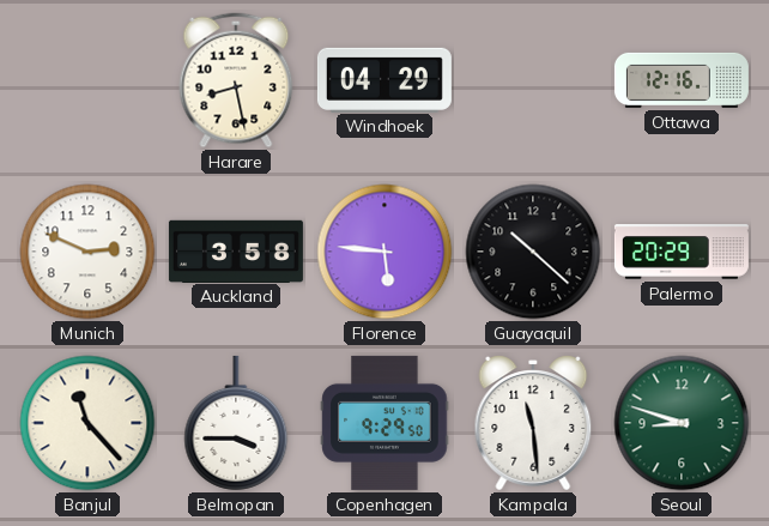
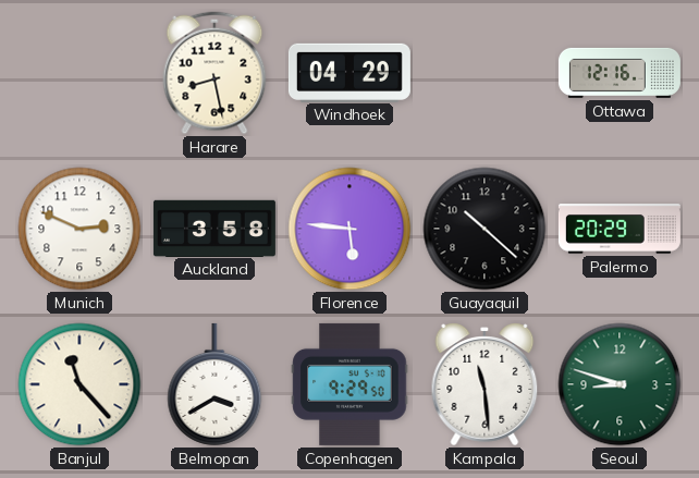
Belmopan: 3:45 -> 3:40 (214, 384)
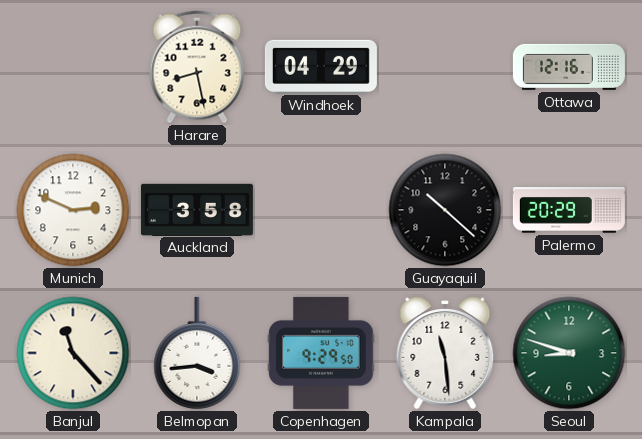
Florence: 5:46 -> none (349, 229)
Belmopan: 3:40 -> 3:44 (197, 353)
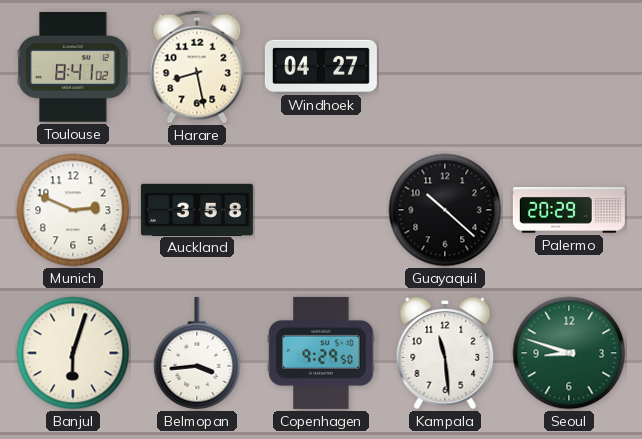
Toulouse: none -> 8:41 (73, 67)
Windhoek: 04:29 -> 04:27 (321, 66)
Ottawa: 12:16 -> none (569, 67)
Banjul: 11:23 -> 6:03 (73, 353)
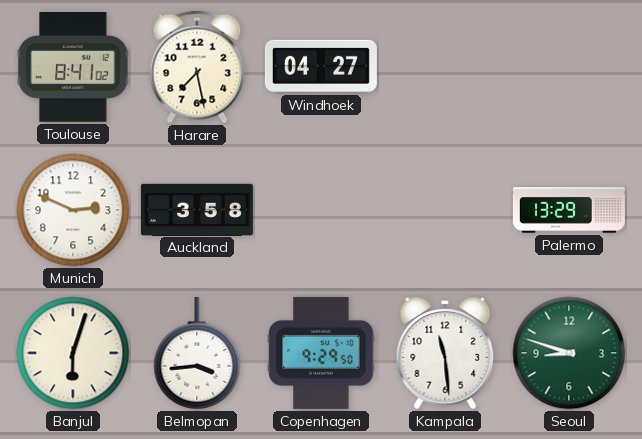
Harare: 8:28 -> 7:28 (197, 67)
Guayaquil: 10:22 -> none (445, 210)
Palermo: 20:29 -> 13:29 (569, 211)
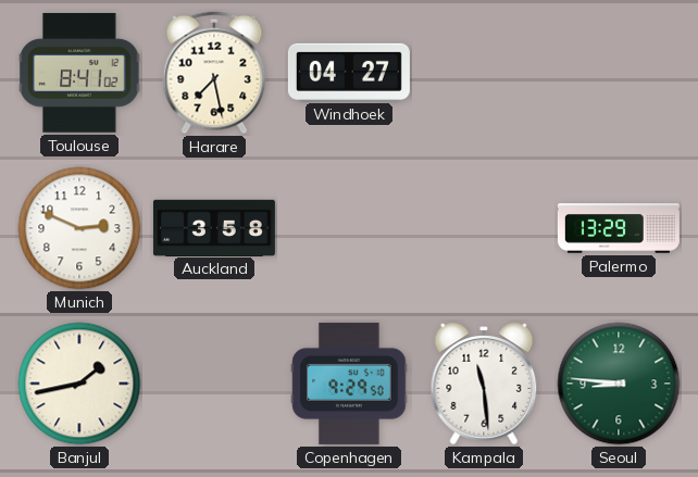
Banjul: 6:03 -> 1:43 (79, 384)
Belmopan: 3:44 -> none (197, 353)
Seoul: 8:48 -> 8:46 (619, 384)
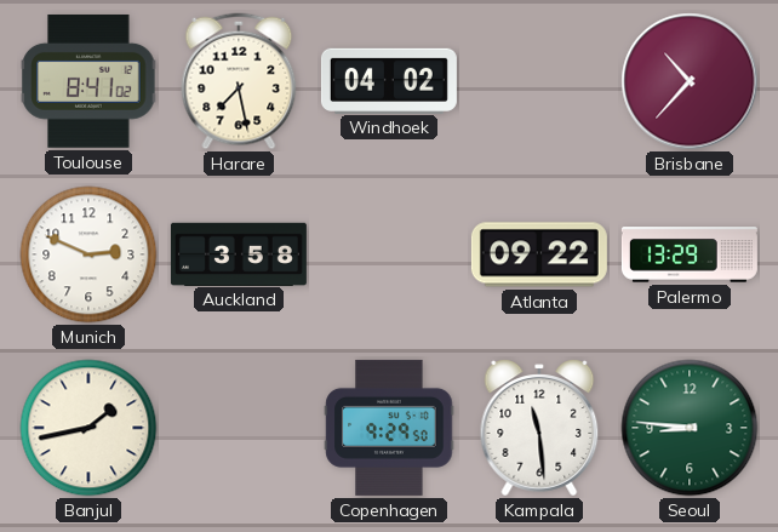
Windhoek: 04:27 -> 04:02 (389, 80)
Brisbane: none -> 10:37 (690, 81)
Atlanta: none -> 09:22 (539, 254)
